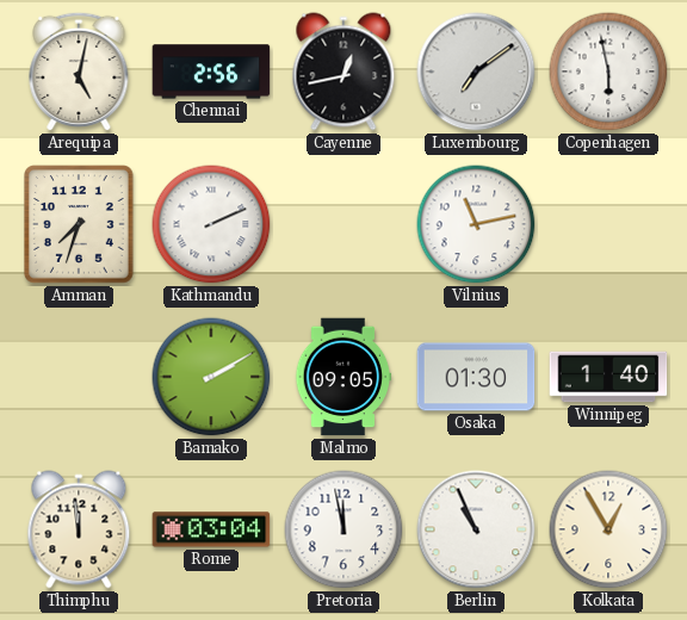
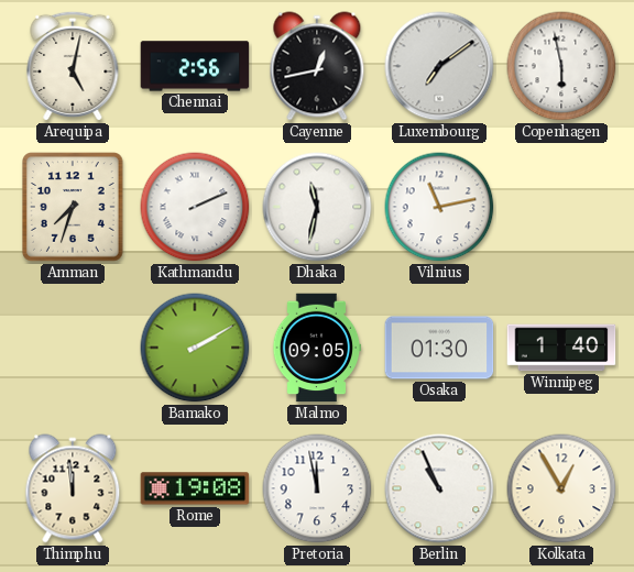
Dhaka: none -> 11:32 (317, 207)
Rome: 03:04 -> 19:08 (195, 488)
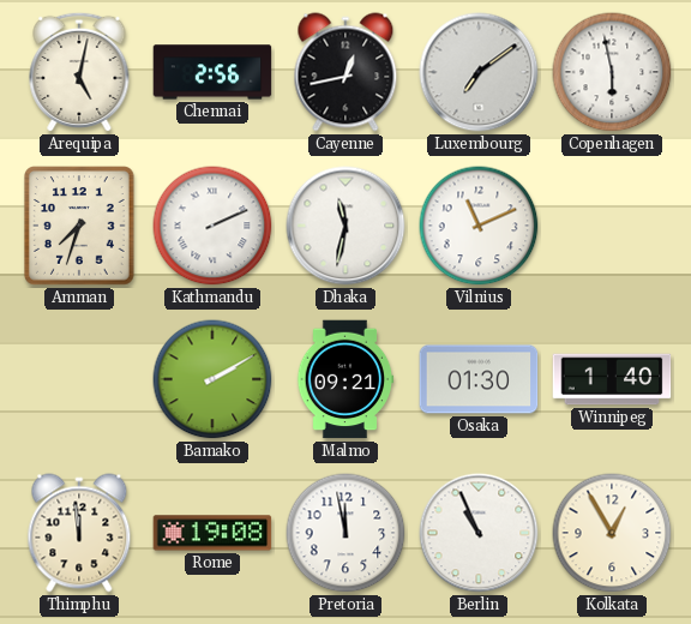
Vilnius: 11:13 -> 11:11 (479, 226)
Malmo: 09:05 -> 09:21 (345, 379)
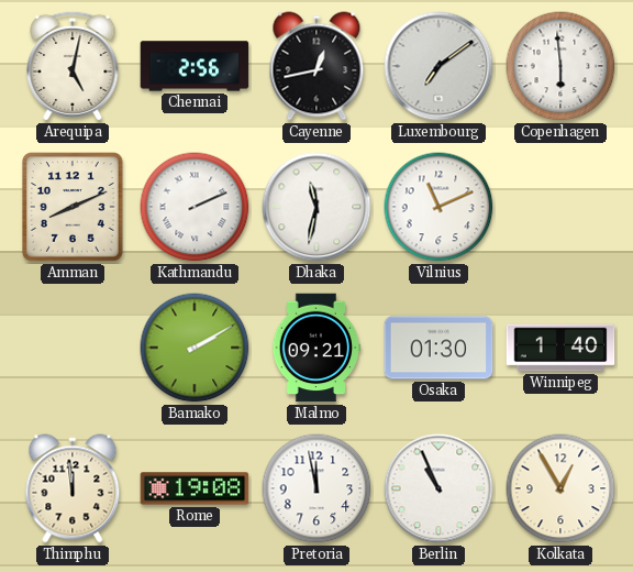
Copenhagen: 5:58 -> 5:59 (560, 66)
Amman: 7:33 -> 8:11 (74, 208)
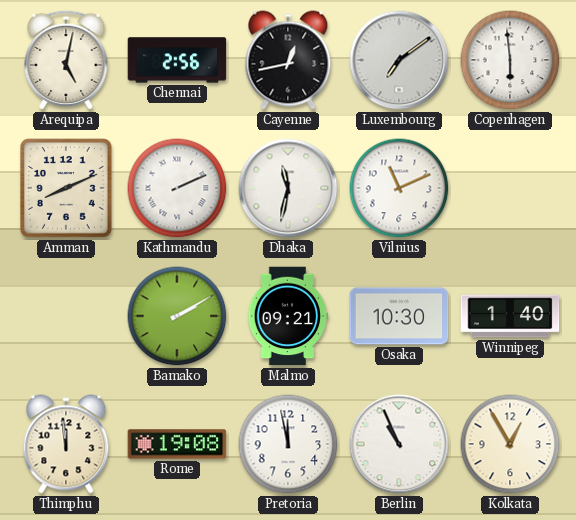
Osaka: 01:30 -> 10:30 (399, 316)
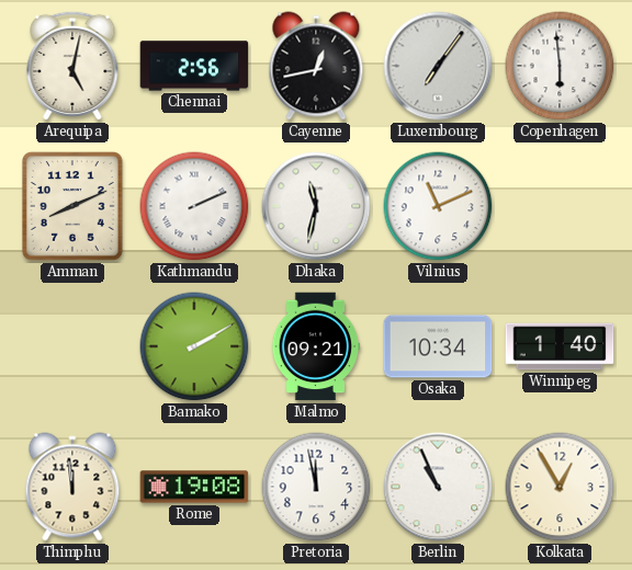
Luxembourg: 7:09 -> 7:06 (438, 66)
Osaka: 10:30 -> 10:34 (438, 346)
